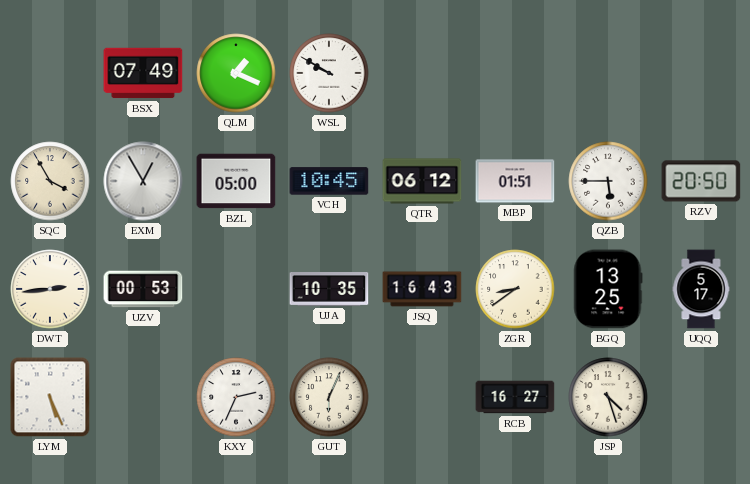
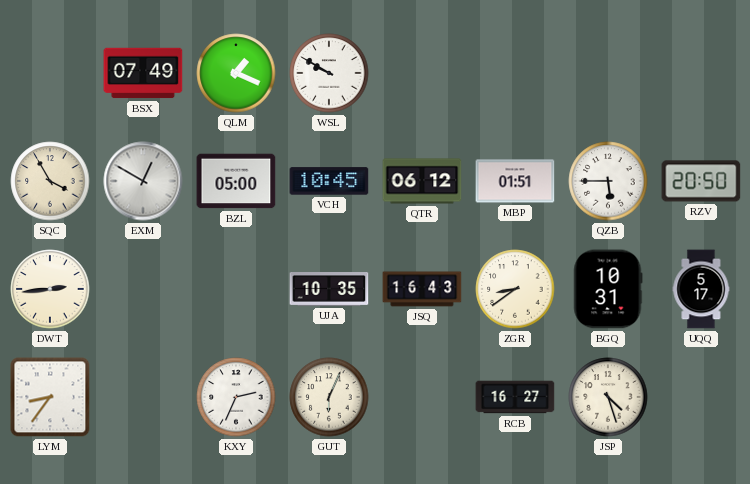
EXM: 12:55 -> 12:50 (143, 181)
UZV: 00:53 -> none (143, 289)
BGQ: 13:25 -> 10:31 (608, 289)
LYM: 5:26 -> 8:36 (50, 397)
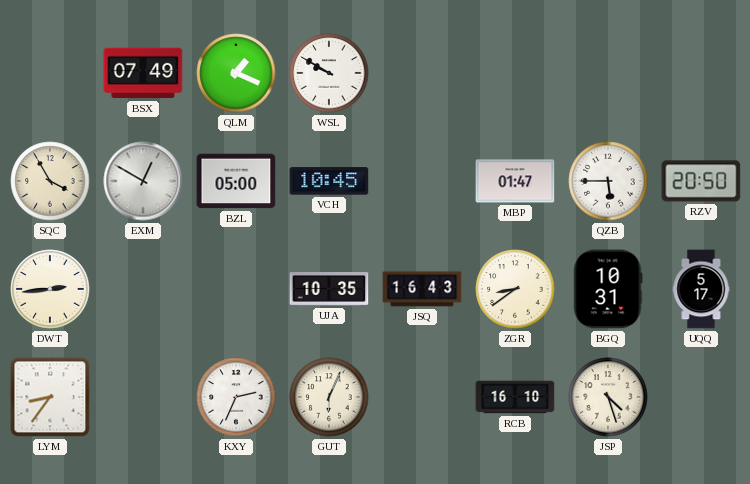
QTR: 06:12 -> none (422, 181)
MBP: 01:51 -> 01:47 (515, 181)
RCB: 16:27 -> 16:10 (515, 397)
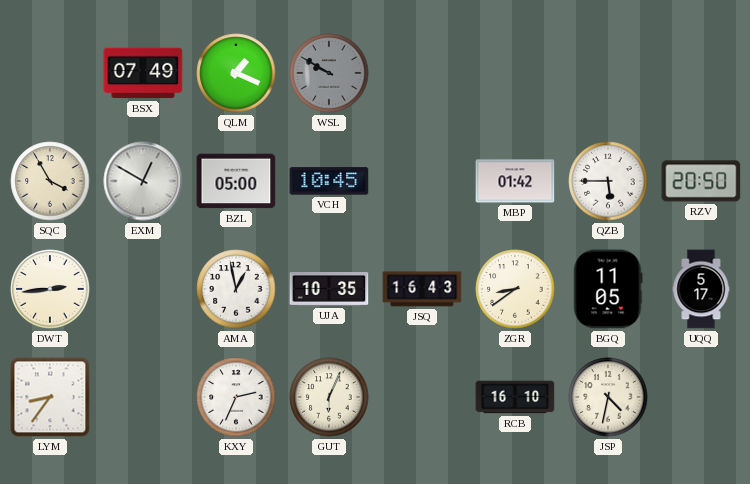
WSL dial: white -> grey (329, 73)
MBP: 01:47 -> 01:42 (515, 181)
AMA: none -> 12:58 (236, 289)
BGQ: 10:31 -> 11:05 (608, 289)
JSP: 4:27 -> 4:32 (608, 397)
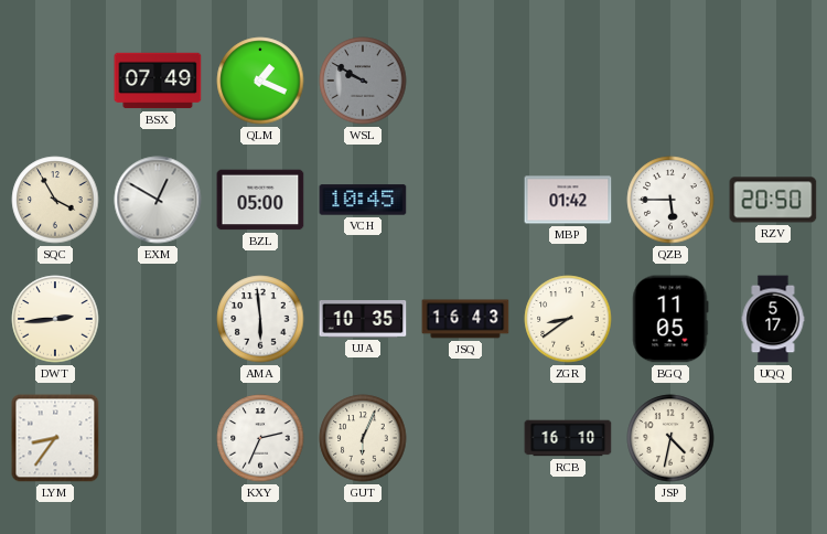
AMA: 12:58 -> 5:59 (260, 319)
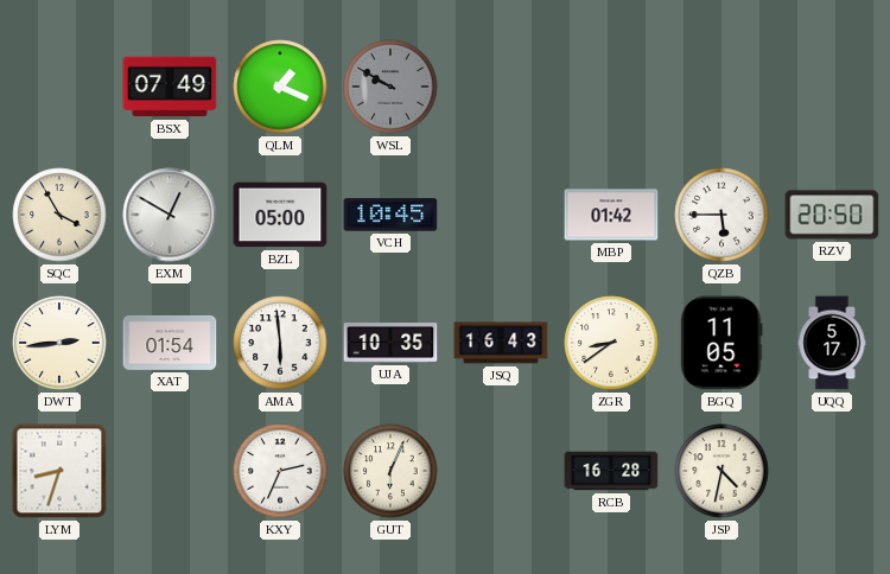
XAT: none -> 01:54 (170, 343)
LYM: 8:36 -> 8:33 (59, 471)
RCB: 16:10 -> 16:28 (611, 471)
